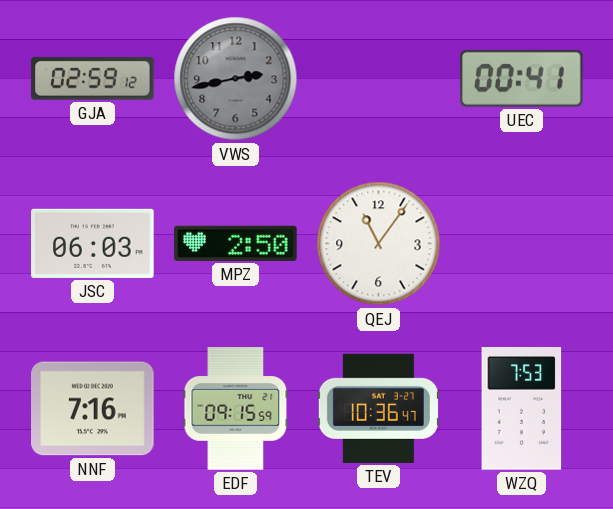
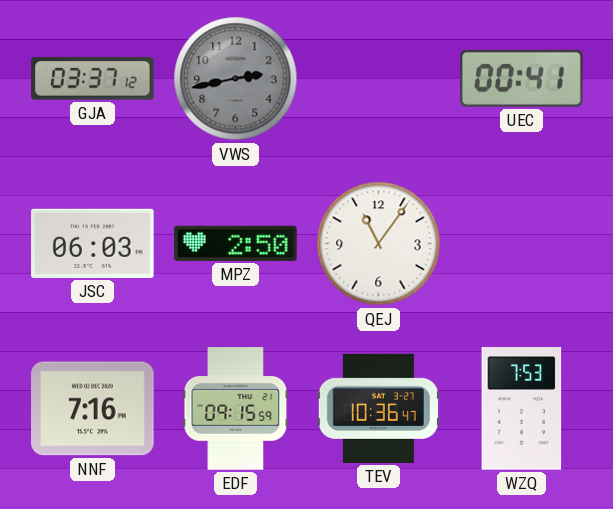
GJA: 02:59 -> 03:37 (93, 79)
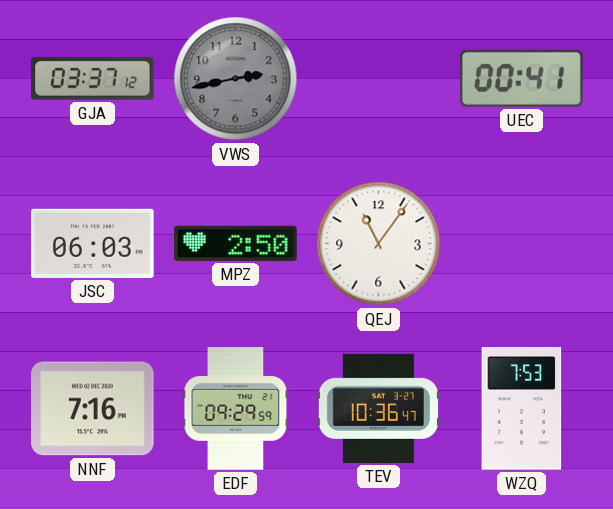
EDF: 09:15 -> 09:29 (236, 409)
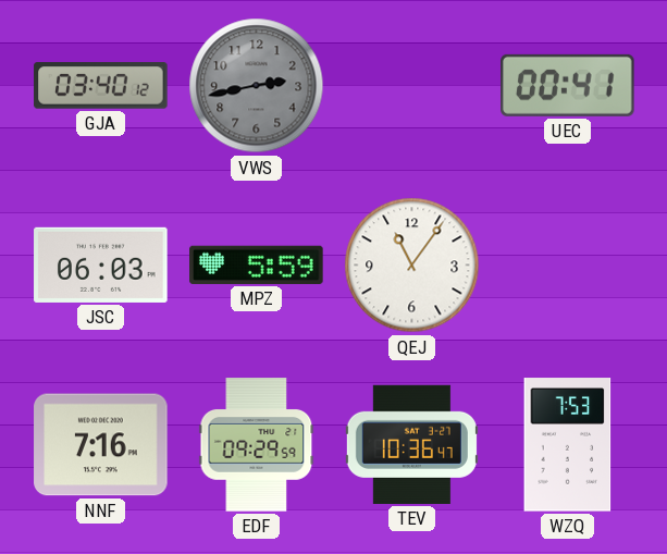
GJA: 03:37 -> 03:40 (101, 86)
MPZ: 2:50 -> 5:59 (257, 264)
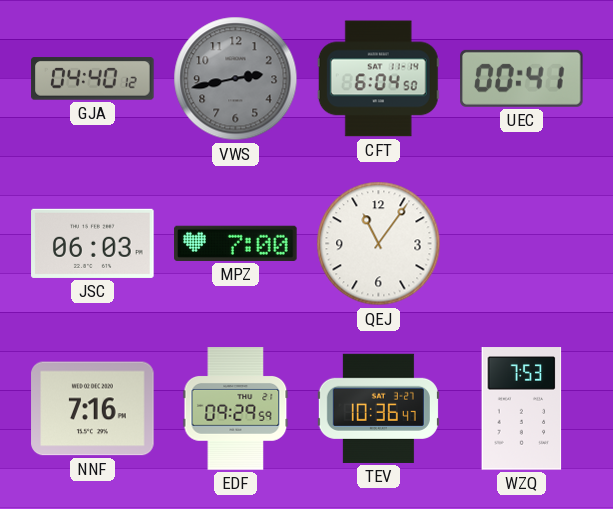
GJA: 03:40 -> 04:40 (93, 79)
CFT: none -> 6:04 (378, 79)
MPZ: 5:59 -> 7:00 (236, 243)
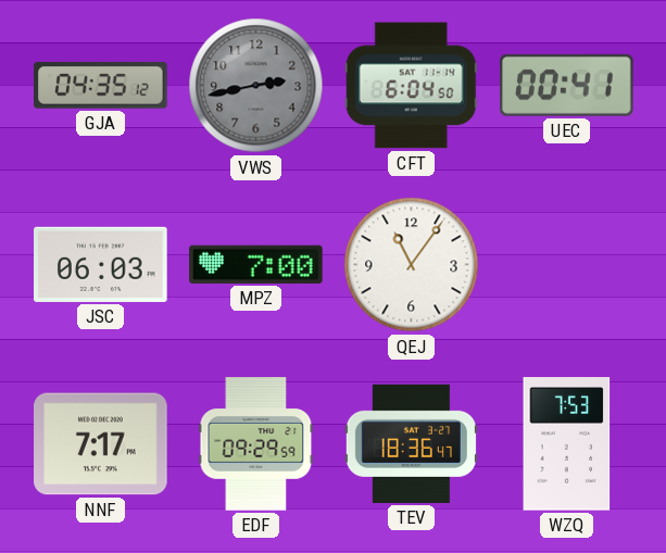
GJA: 04:40 -> 04:35 (101, 86)
NNF: 7:16 -> 7:17 (101, 444)
TEV: 10:36 -> 18:36 (411, 443)
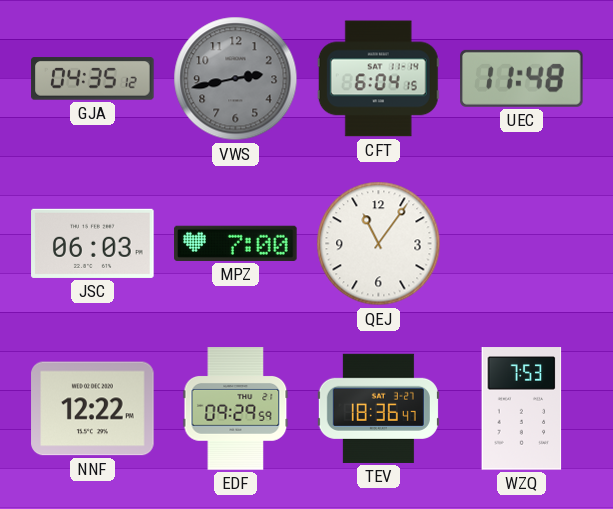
CFT: 6:04:50 -> 6:04:15 (378, 79)
UEC: 00:41 -> 11:48 (522, 78)
NNF: 7:17 -> 12:22 (93, 409)
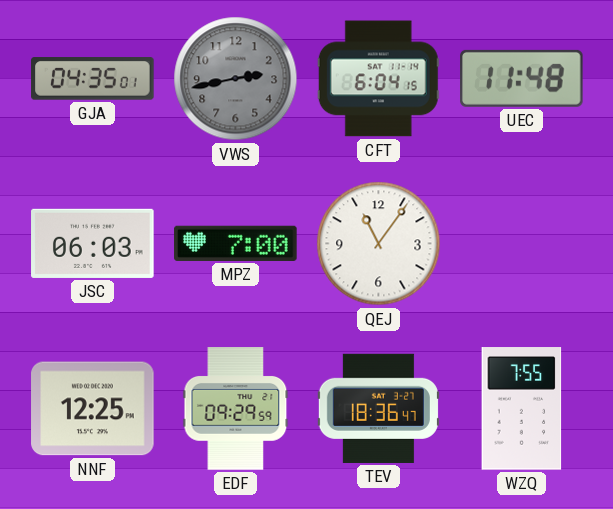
GJA: 04:35:12 -> 04:35:01 (93, 79)
NNF: 12:22 -> 12:25 (93, 409)
WZQ: 7:53 -> 7:55 (522, 409)
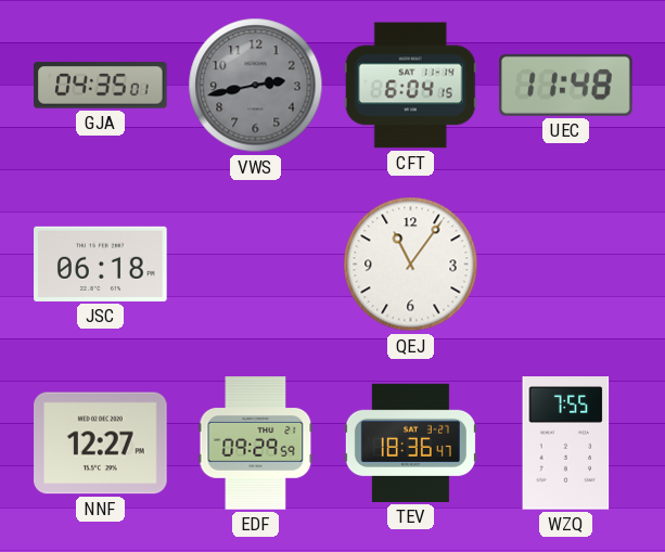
JSC: 06:03 -> 06:18 (101, 264)
MPZ: 7:00 -> none (236, 243)
NNF: 12:25 -> 12:27 (101, 444)
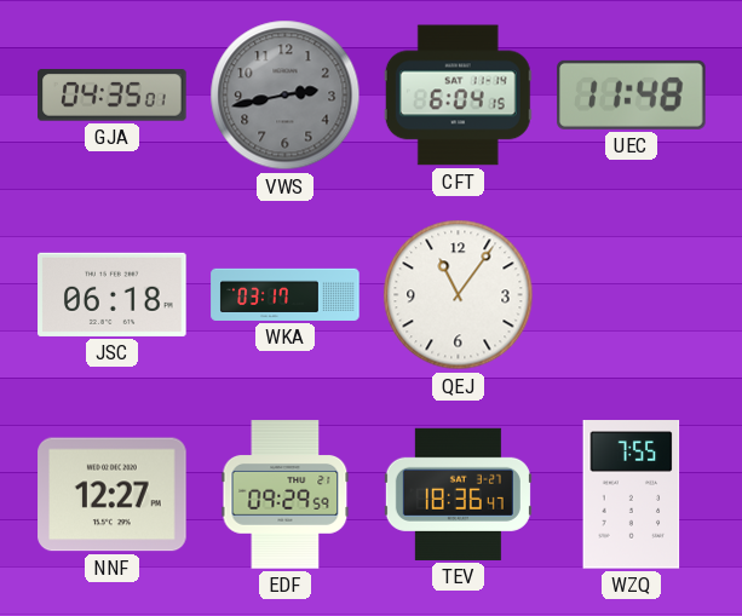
WKA: none -> 03:17 (286, 294)
